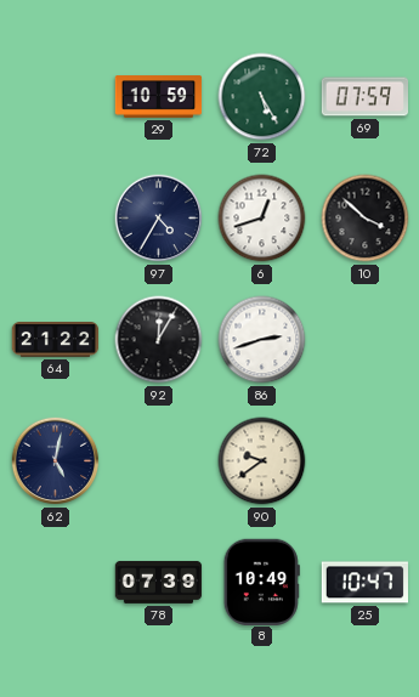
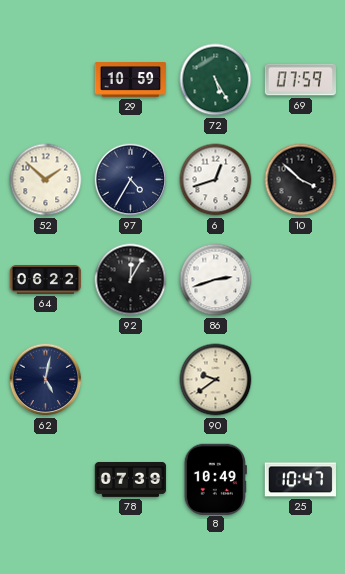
52: none -> 1:52 (46, 180)
64: 21:22 -> 06:22 (46, 280)
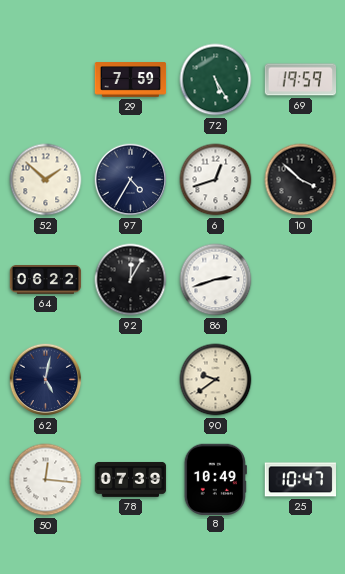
29: 10:59 -> 7:59 (131, 80)
69: 07:59 -> 19:59 (301, 80)
50: none -> 12:16 (46, 480)
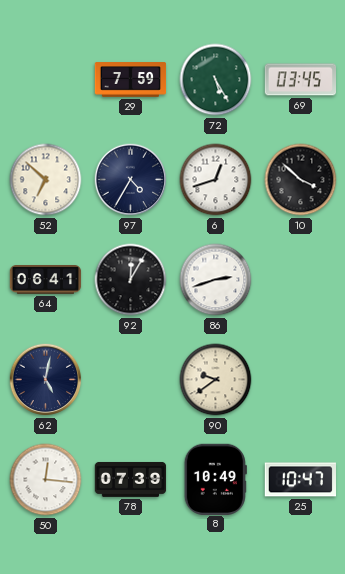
69: 19:59 -> 03:45 (301, 80)
52: 1:52 -> 6:52 (46, 180)
64: 06:22 -> 06:41 (46, 280)
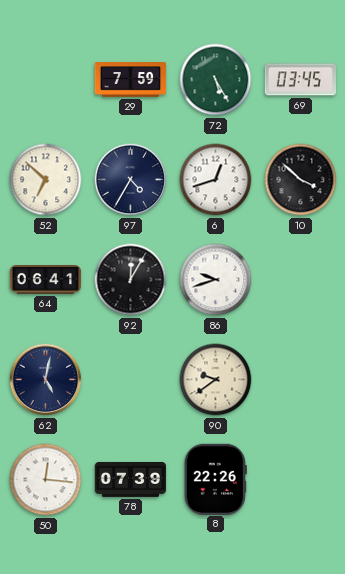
86: 2:42 -> 9:42 (216, 280)
8: 10:49 -> 22:26 (215, 479)
25: 10:47 -> none (300, 480)
